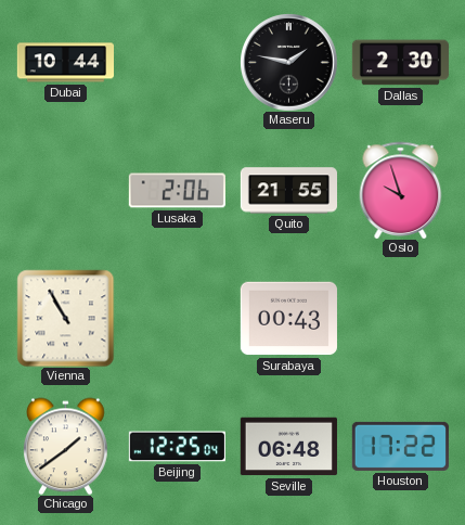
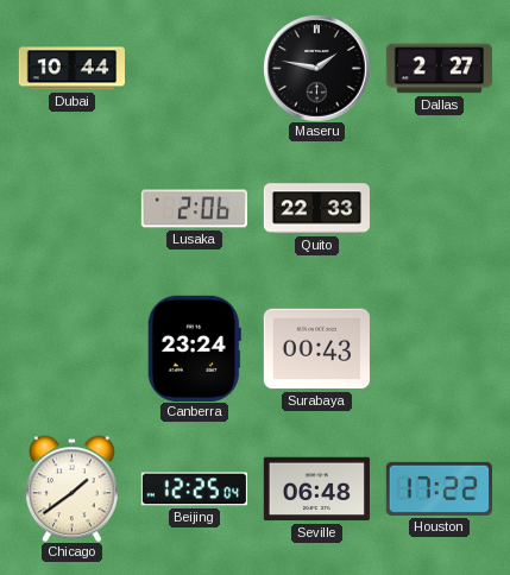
Dallas: 2:30 -> 2:27 (439, 69)
Quito: 21:55 -> 22:33 (316, 209)
Oslo: 9:57 -> none (401, 190)
Vienna: 10:55 -> none (65, 318)
Canberra: none -> 23:24 (194, 348)
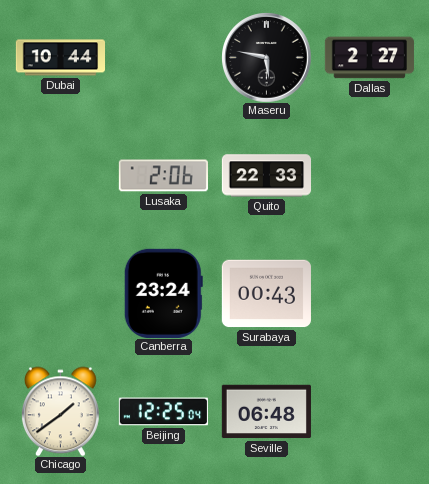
Maseru: 1:47 -> 5:47 (266, 57)
Houston: 17:22 -> none (439, 488)
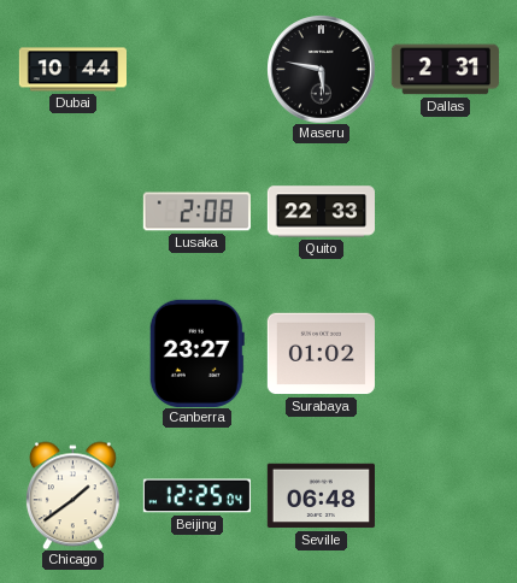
Dallas: 2:27 -> 2:31 (445, 70)
Lusaka: 2:06 -> 2:08 (196, 212)
Canberra: 23:24 -> 23:27 (196, 353)
Surabaya: 00:43 -> 01:02 (321, 354)
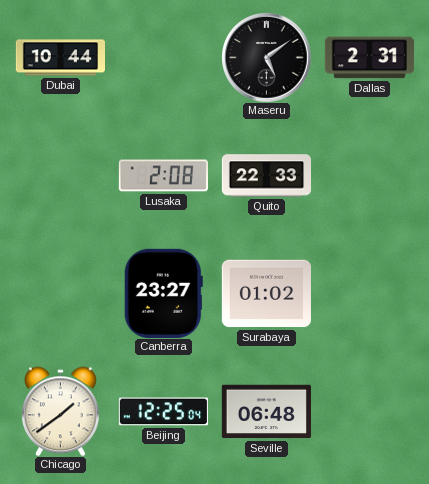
Maseru: 5:47 -> 5:09 (266, 57)
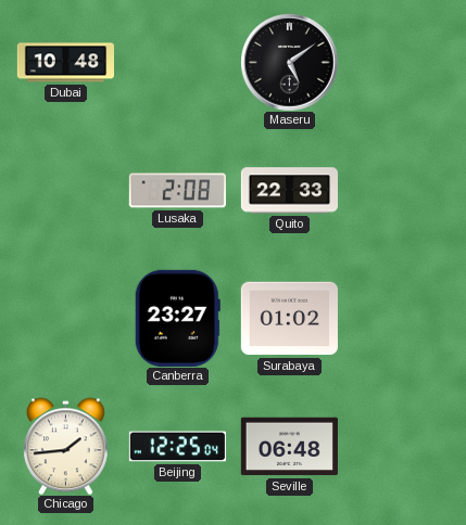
Dubai: 10:44 -> 10:48 (65, 63)
Dallas: 2:31 -> none (369, 58)
Chicago: 1:39 -> 1:44 (65, 446)
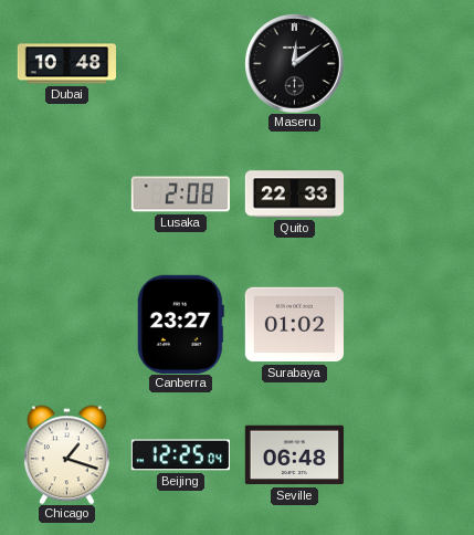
Maseru: 5:09 -> 12:09 (294, 63)
Chicago: 1:44 -> 1:18 (66, 454)
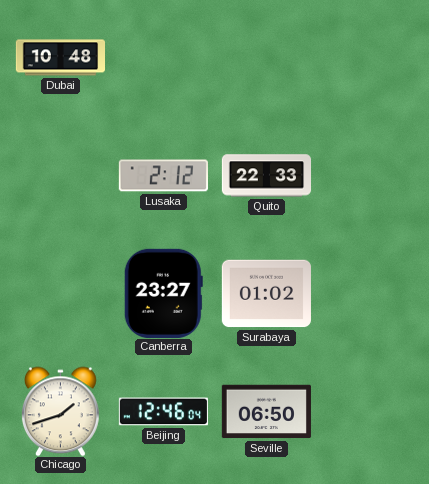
Maseru: 12:09 -> none (294, 63)
Lusaka: 2:08 -> 2:12 (163, 176)
Chicago: 1:18 -> 1:42 (60, 411)
Beijing: 12:25 -> 12:46 (163, 412)
Seville: 06:48 -> 06:50 (266, 412)
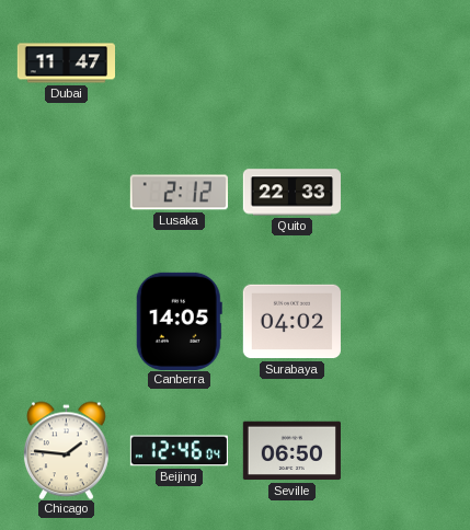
Dubai: 10:48 -> 11:47 (66, 64)
Canberra: 23:27 -> 14:05 (179, 321)
Surabaya: 01:02 -> 04:02 (291, 322)
Chicago: 1:42 -> 1:46 (66, 450)
